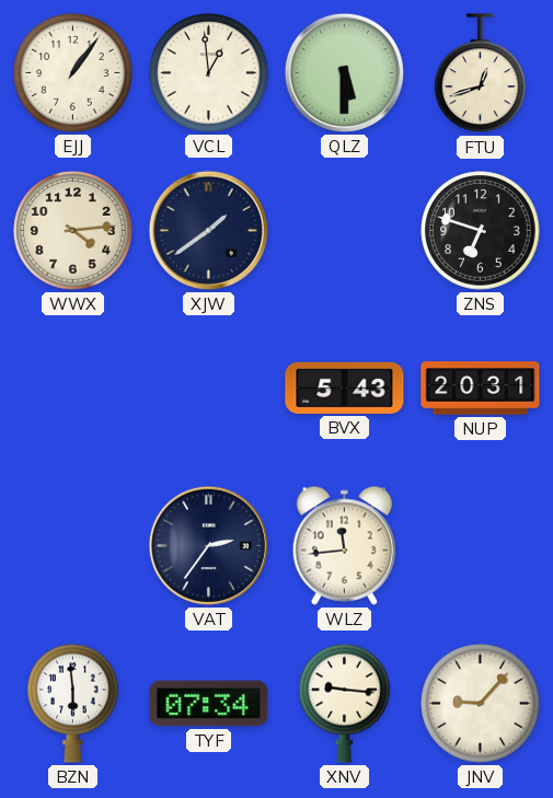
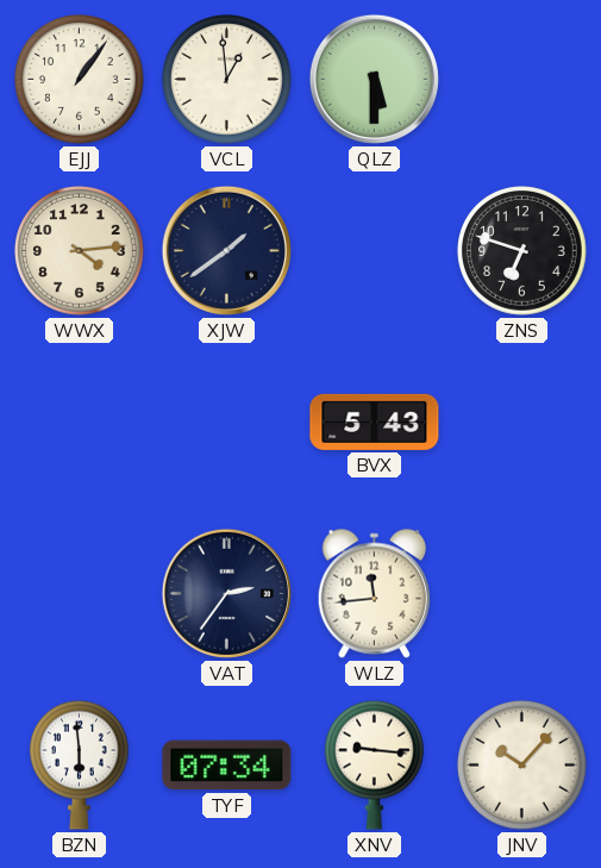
FTU: 12:42 -> none (481, 73)
NUP: 20:31 -> none (481, 389)
JNV: 9:07 -> 10:07 (522, 766)
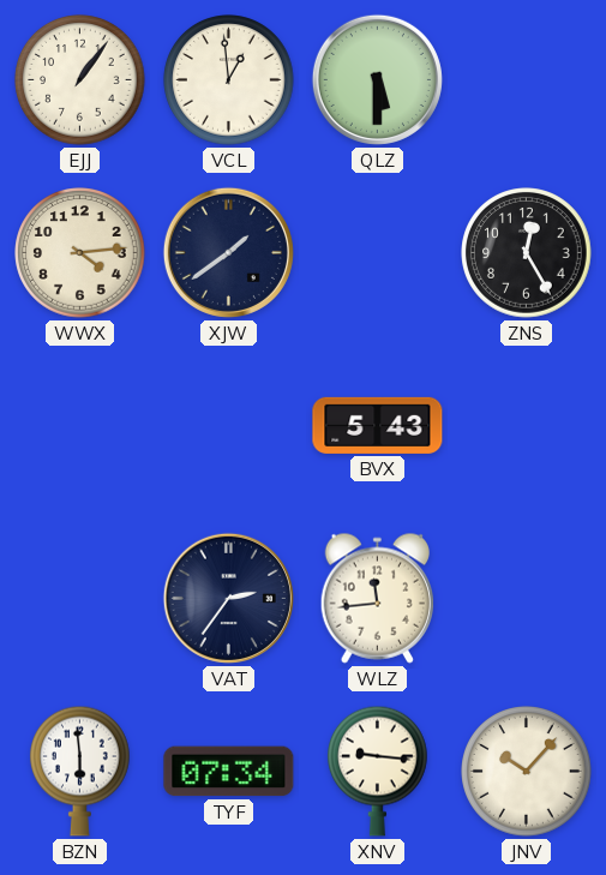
ZNS: 6:48 -> 12:25 (527, 253)
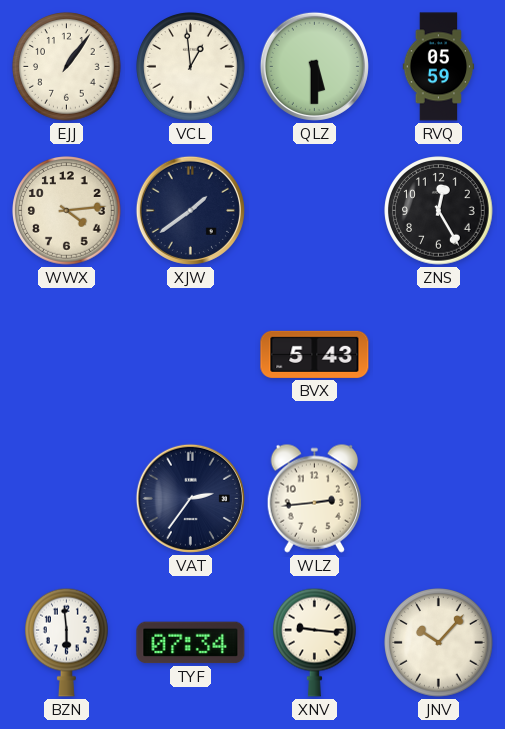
RVQ: none -> 05:59 (439, 67)
WLZ: 11:44 -> 2:44 (314, 498)
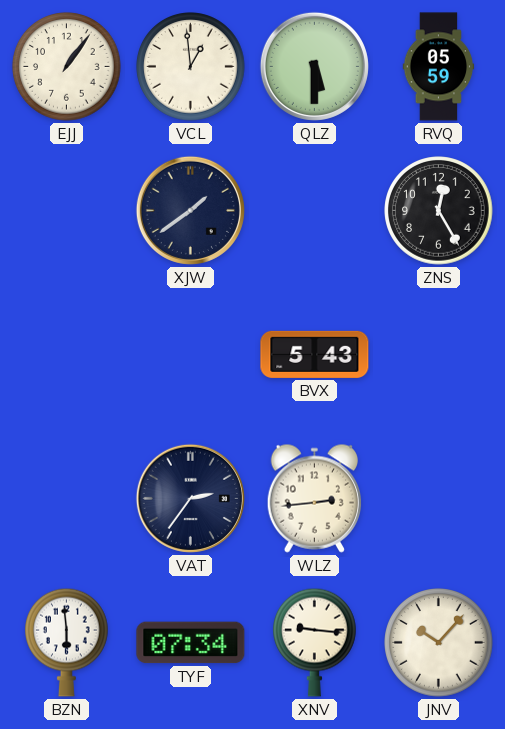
WWX: 4:14 -> none (67, 211)
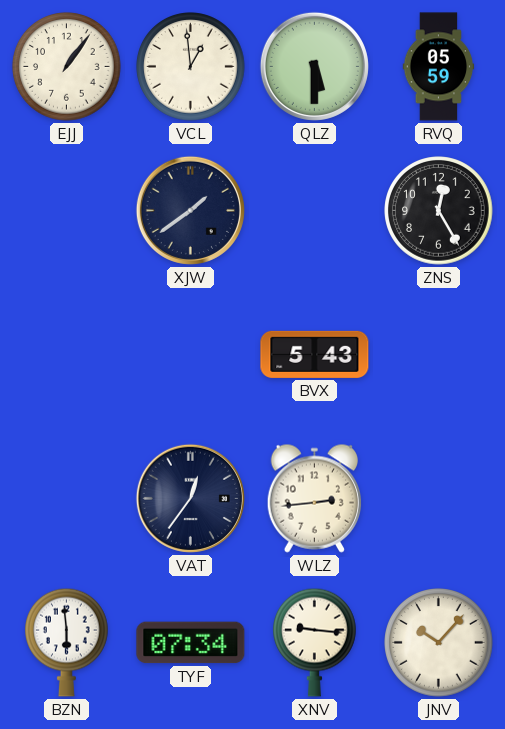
VAT: 2:36 -> 12:36 (190, 498)
